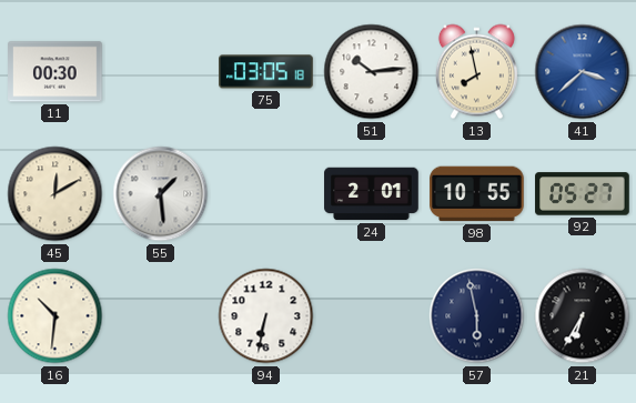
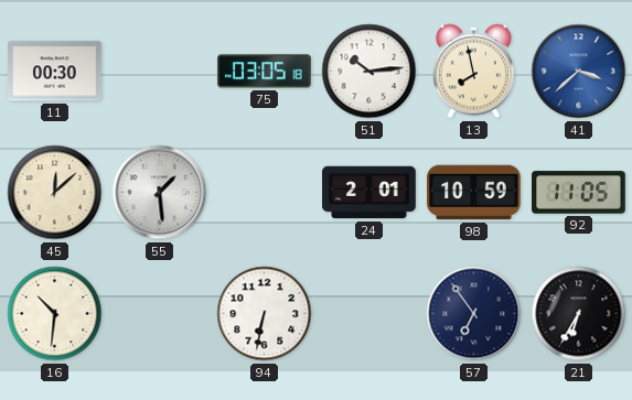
45: 12:10 -> 12:08 (55, 193)
98: 10:55 -> 10:59 (474, 193)
92: 05:27 -> 11:05 (579, 193)
57: 5:58 -> 6:54 (474, 314)
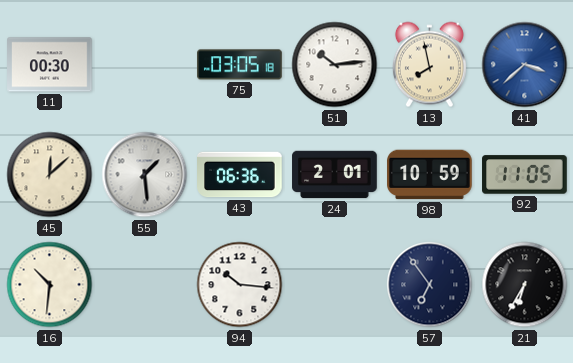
43: none -> 06:36 (240, 175)
94: 6:32 -> 10:16 (240, 285)
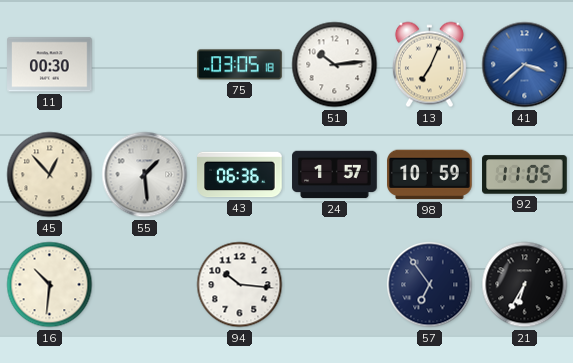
13: 7:58 -> 7:04 (429, 65)
45: 12:08 -> 12:53 (50, 175)
24: 2:01 -> 1:57 (335, 175)
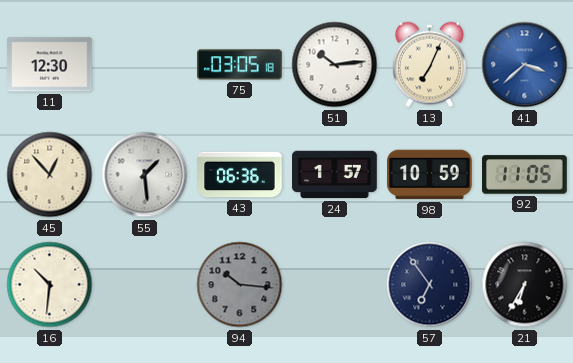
11: 00:30 -> 12:30 (50, 65)
94 dial: white -> grey (240, 285)
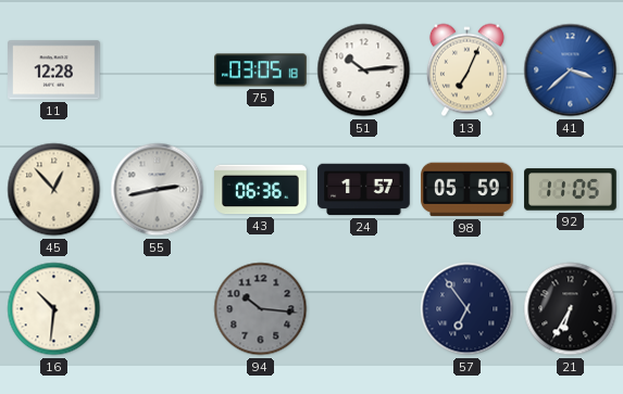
11: 12:30 -> 12:28 (54, 71)
55: 1:29 -> 2:43 (158, 190)
98: 10:59 -> 05:59 (468, 190)
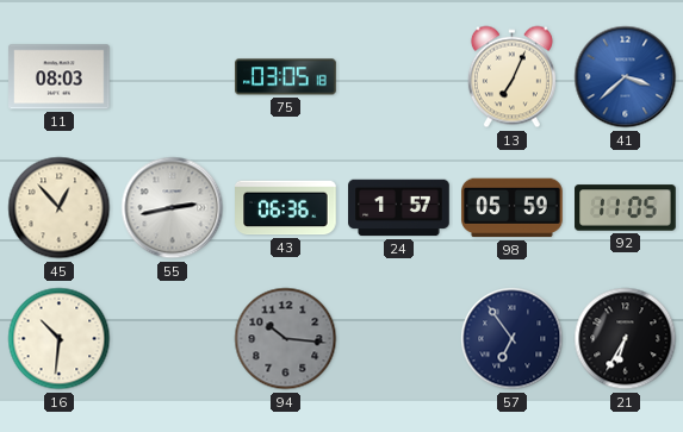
11: 12:28 -> 08:03 (60, 77)
51: 10:14 -> none (364, 71)
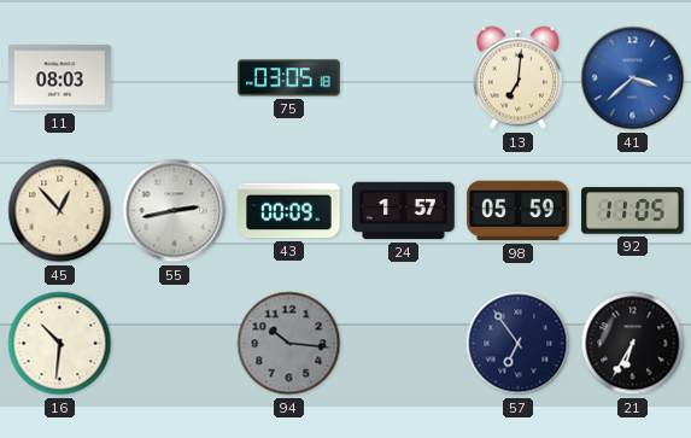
13: 7:04 -> 7:01 (517, 78)
43: 06:36 -> 00:09 (289, 211)
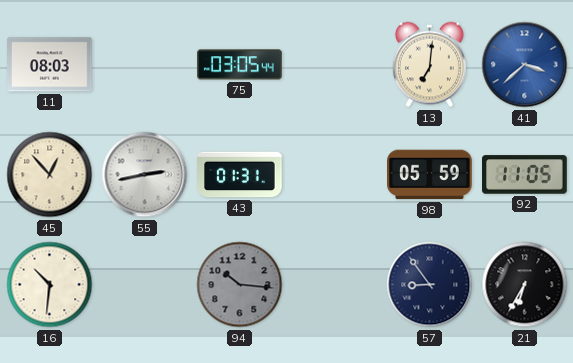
75: 03:05:18 -> 03:05:44 (240, 65)
43: 00:09 -> 01:31 (240, 175)
24: 1:57 -> none (404, 211)
57: 6:54 -> 8:54 (430, 285)
